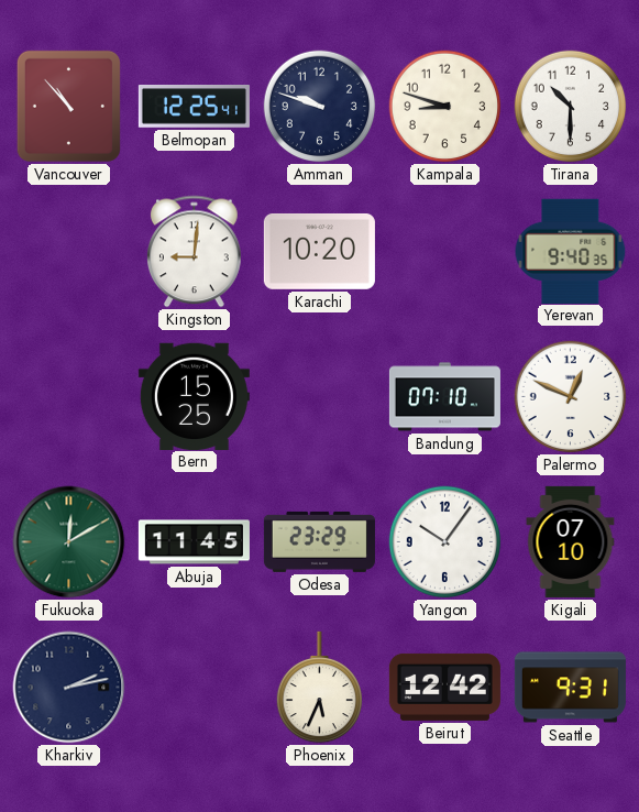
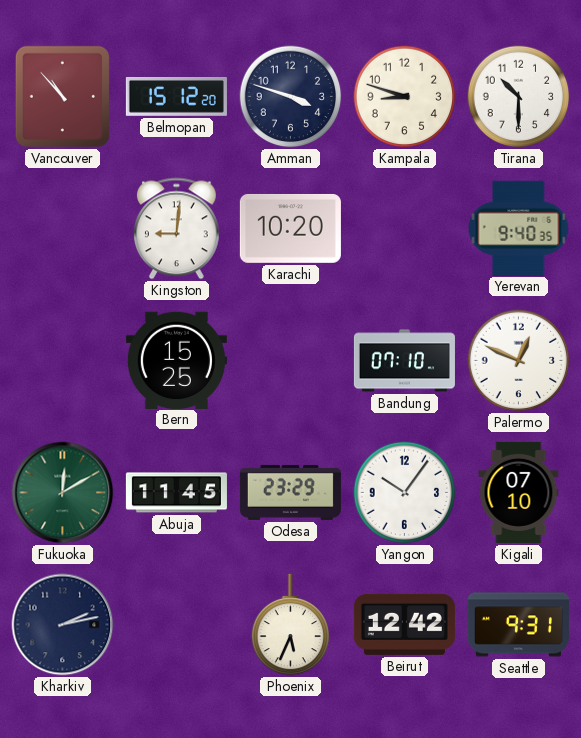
Belmopan: 12:25 -> 15:12 (176, 97)
Amman: 9:48 -> 3:48 (291, 97)
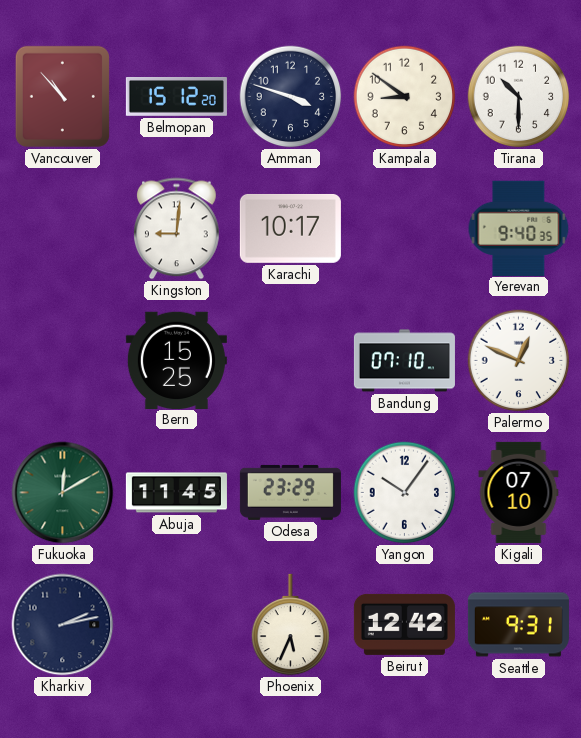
Kampala: 8:48 -> 8:51 (405, 97)
Karachi: 10:20 -> 10:17 (290, 228)
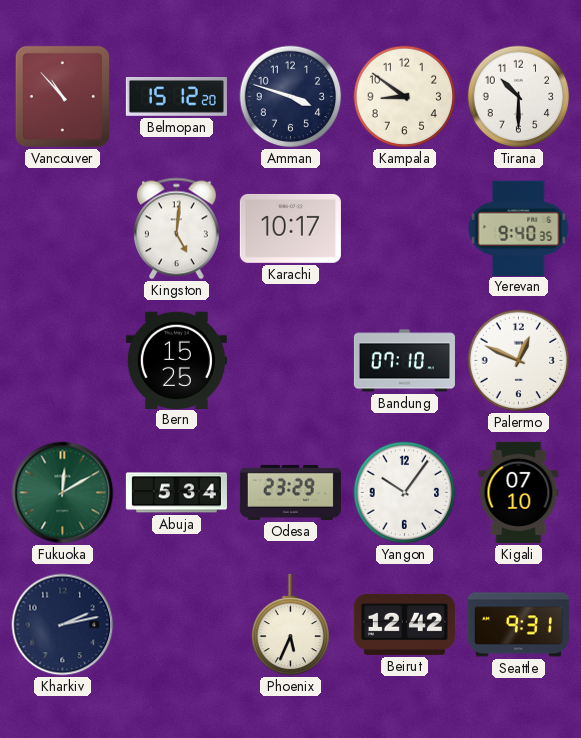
Kingston: 9:01 -> 5:01 (176, 229)
Abuja: 11:45 -> 5:34 (176, 493)
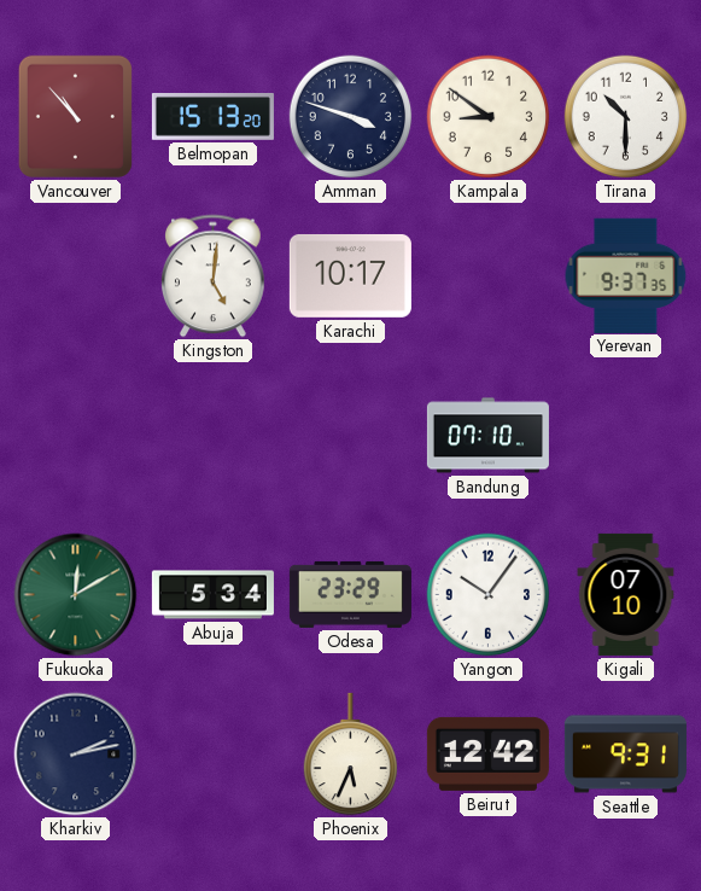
Belmopan: 15:12 -> 15:13 (212, 117)
Yerevan: 9:40 -> 9:37 (626, 275)
Bern: 15:25 -> none (176, 360)
Palermo: 12:49 -> none (519, 361)
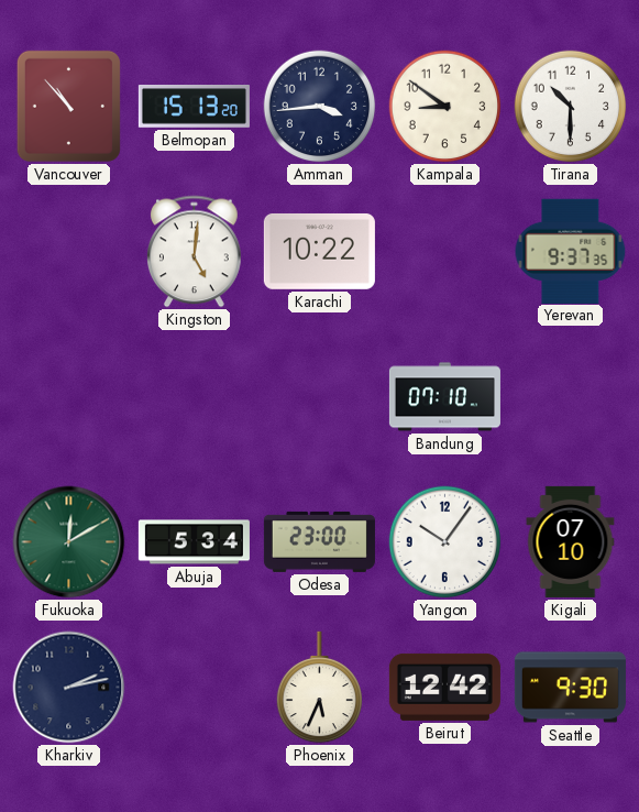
Amman: 3:48 -> 3:44 (320, 107)
Karachi: 10:17 -> 10:22 (319, 251)
Odesa: 23:29 -> 23:00 (319, 541)
Seattle: 9:31 -> 9:30 (570, 688)
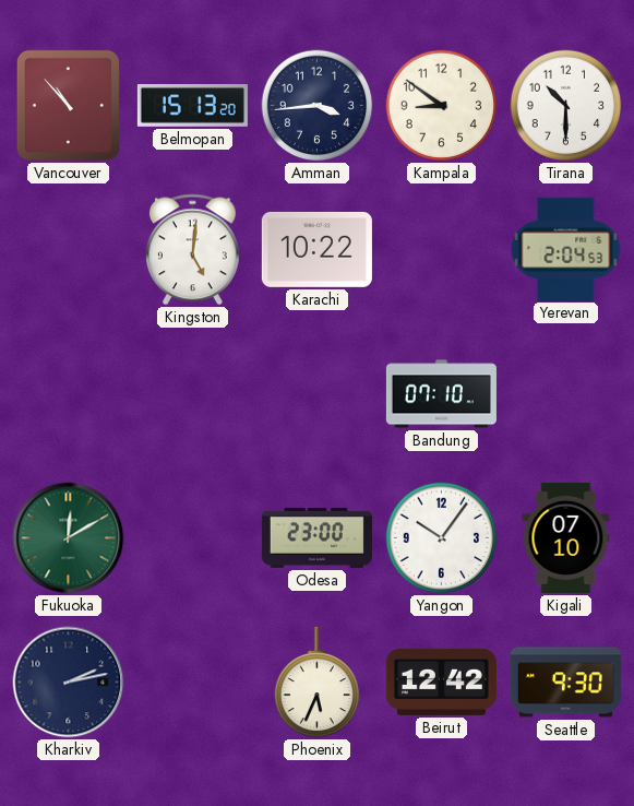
Yerevan: 9:37 -> 2:04 (566, 249)
Abuja: 5:34 -> none (194, 542)
